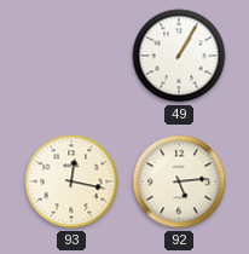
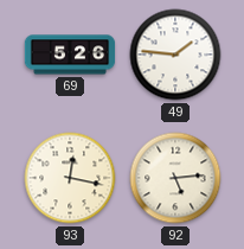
69: none -> 5:26 (70, 55)
49: 1:05 -> 1:46 (175, 55)
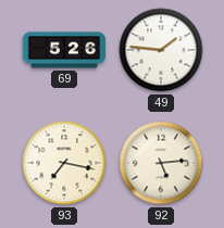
93: 12:17 -> 7:17 (64, 163)
